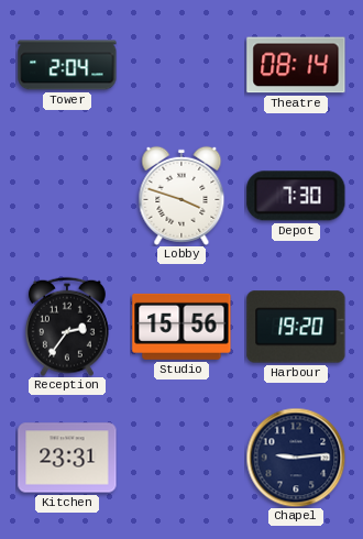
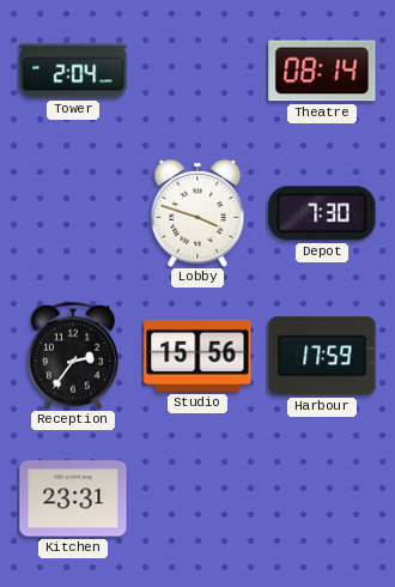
Harbour: 19:20 -> 17:59 (322, 356)
Chapel: 9:14 -> none (296, 458)
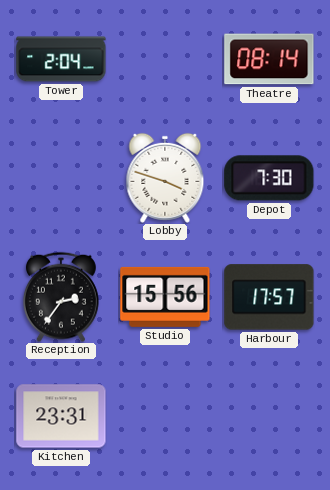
Harbour: 17:59 -> 17:57 (269, 297)
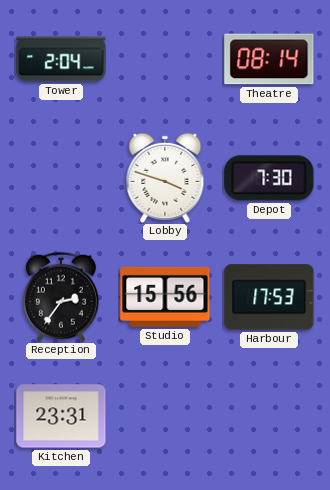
Harbour: 17:57 -> 17:53 (269, 297)
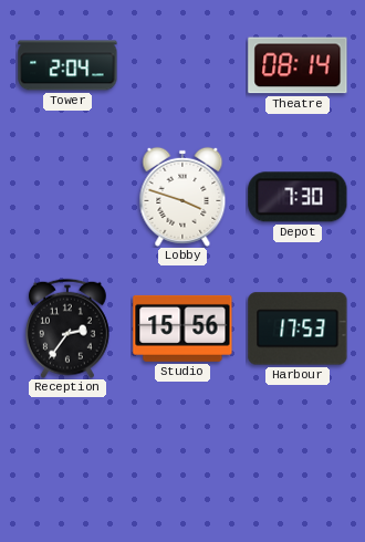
Kitchen: 23:31 -> none (61, 416)
